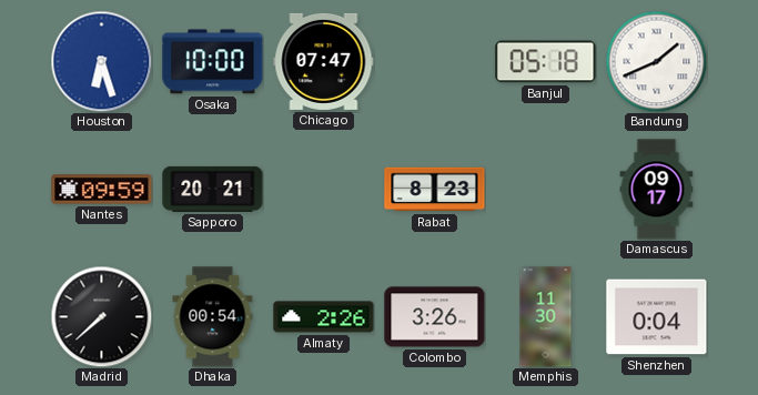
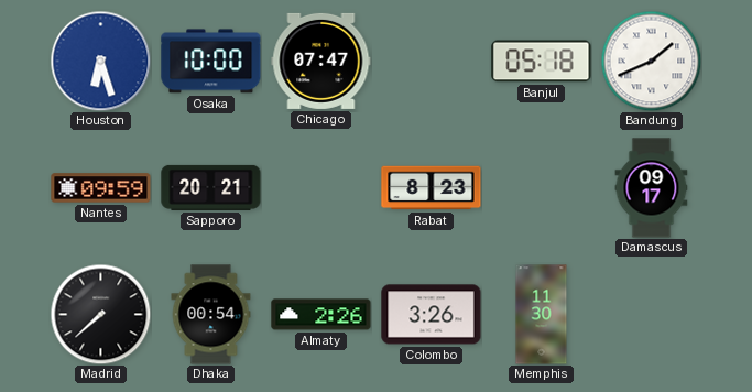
Shenzhen: 0:04 -> none (657, 317)
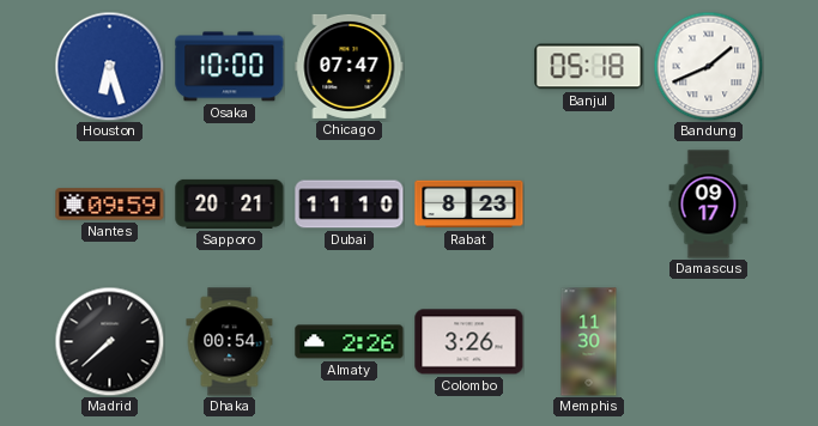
Dubai: none -> 11:10 (350, 205)
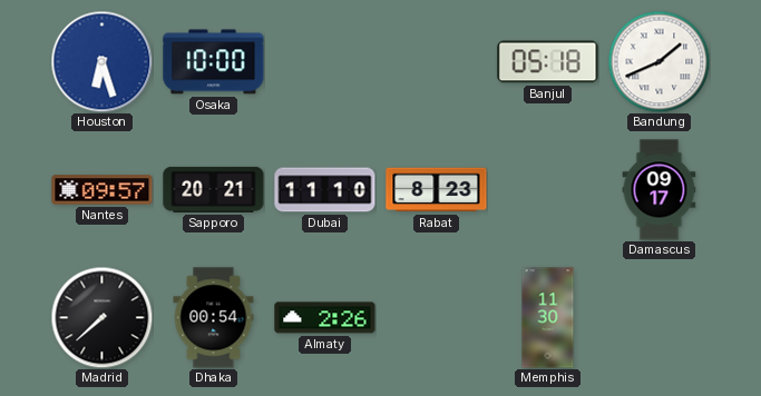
Chicago: 07:47 -> none (350, 66)
Nantes: 09:59 -> 09:57 (103, 190)
Colombo: 3:26 -> none (469, 342)
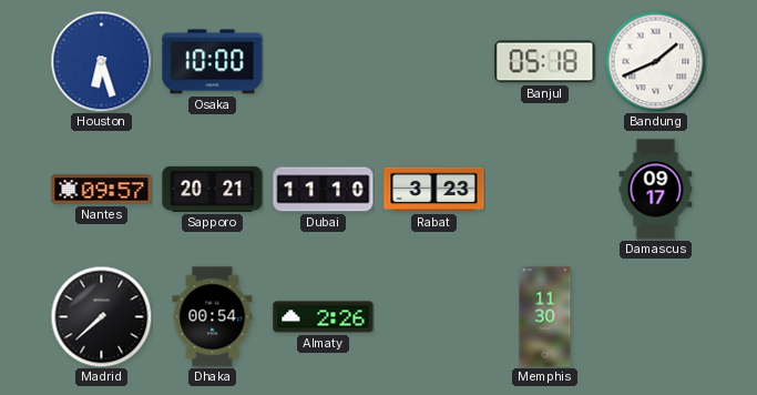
Rabat: 8:23 -> 3:23 (434, 190)
